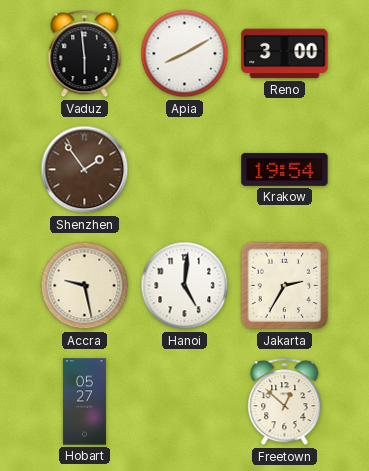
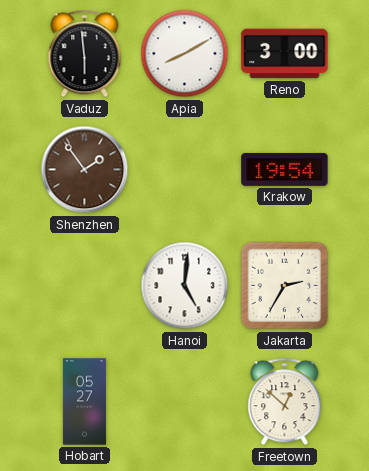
Accra: 9:28 -> none (85, 286)
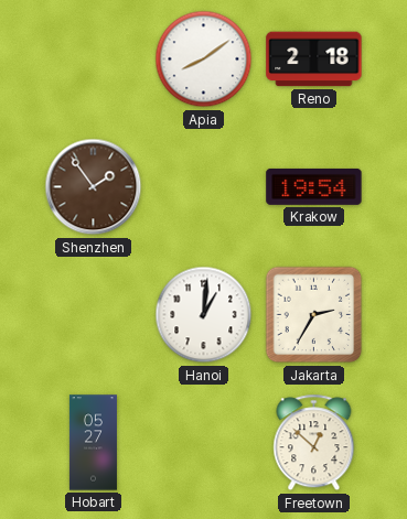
Vaduz: 5:59 -> none (85, 54)
Apia: 8:10 -> 8:09 (204, 60)
Reno: 3:00 -> 2:18 (314, 60)
Hanoi: 5:01 -> 1:01 (204, 315)
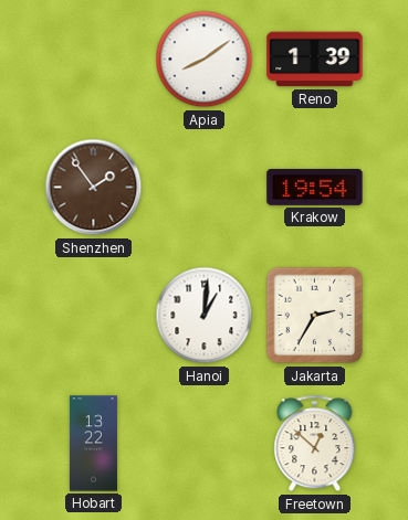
Reno: 2:18 -> 1:39 (315, 60)
Hobart: 05:27 -> 13:22 (93, 444)
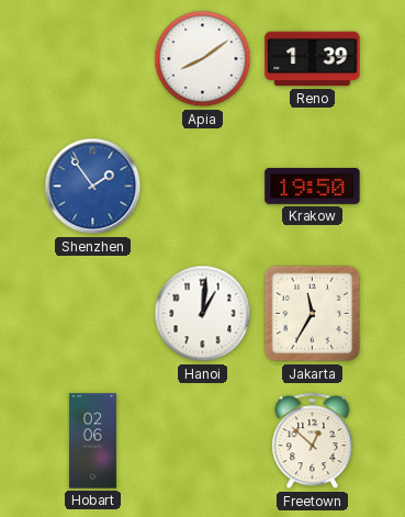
Shenzhen dial: brown -> blue (93, 187)
Krakow: 19:54 -> 19:50 (313, 186)
Jakarta: 2:35 -> 11:35 (313, 314)
Hobart: 13:22 -> 02:06 (92, 441)
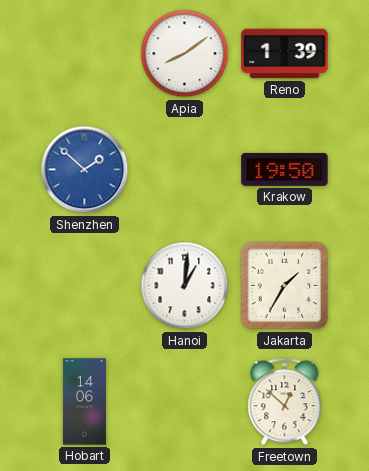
Shenzhen: 1:54 -> 1:52 (85, 170)
Jakarta: 11:35 -> 1:35 (285, 286)
Hobart: 02:06 -> 14:06 (84, 402)
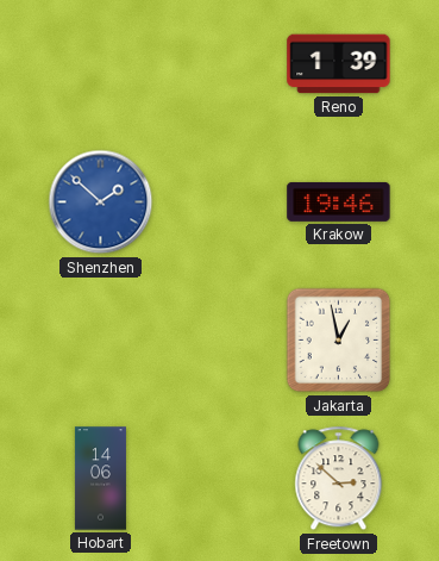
Apia: 8:09 -> none (185, 54)
Krakow: 19:50 -> 19:46 (339, 201)
Hanoi: 1:01 -> none (185, 286)
Jakarta: 1:35 -> 12:58 (339, 341)
Freetown: 12:52 -> 2:52 (339, 479)
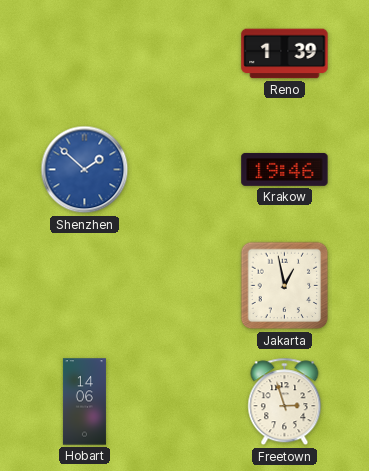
Freetown: 2:52 -> 2:57 (285, 402)
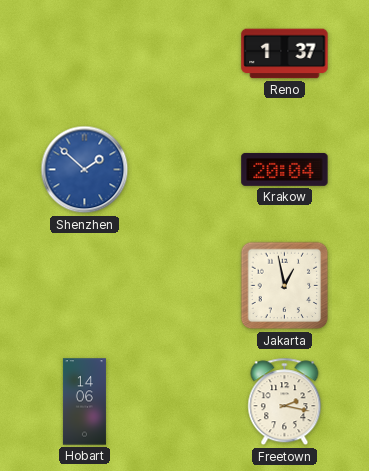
Reno: 1:39 -> 1:37 (285, 54)
Krakow: 19:46 -> 20:04 (285, 169)
Freetown: 2:57 -> 2:17 (285, 402)
